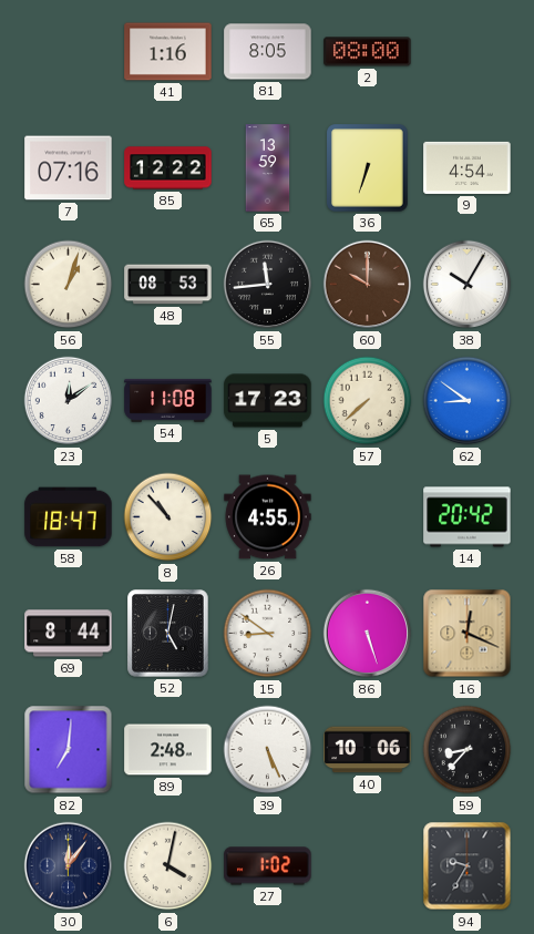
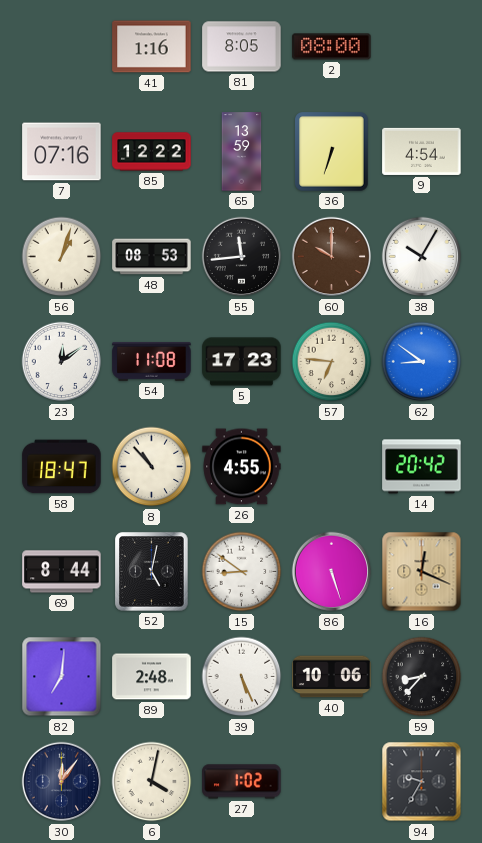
57: 7:38 -> 6:46 (332, 362)
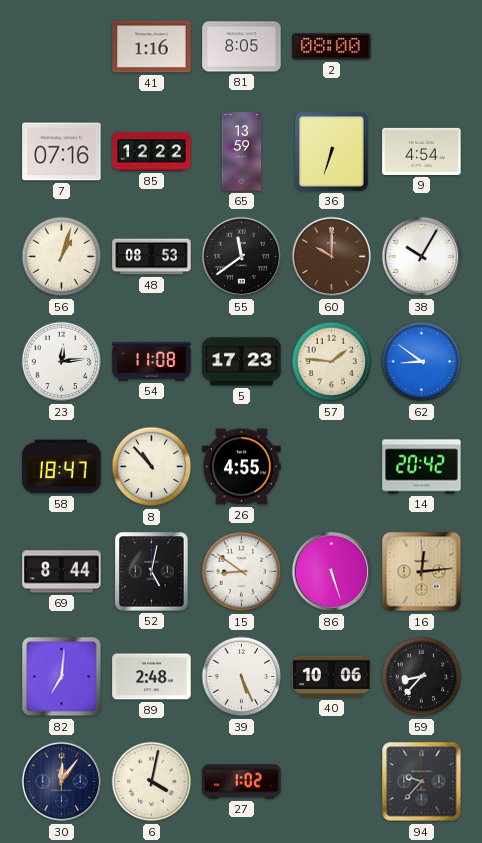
55: 11:44 -> 11:39 (242, 257)
23: 12:09 -> 12:14 (62, 362)
57: 6:46 -> 1:46 (332, 362)
16: 12:19 -> 12:14 (422, 572)
94: 9:35 -> 9:37 (422, 782)
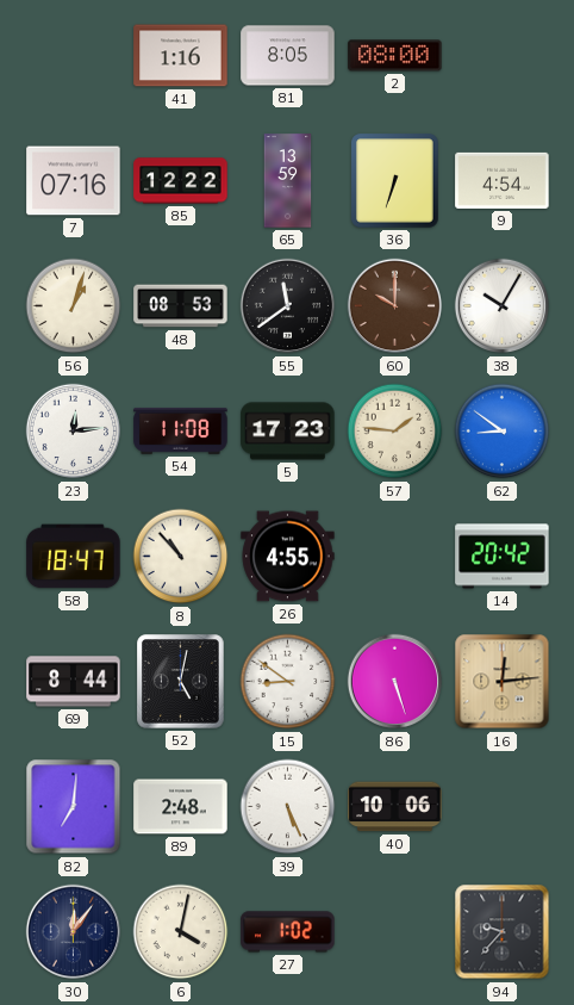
59: 8:37 -> none (422, 677)
